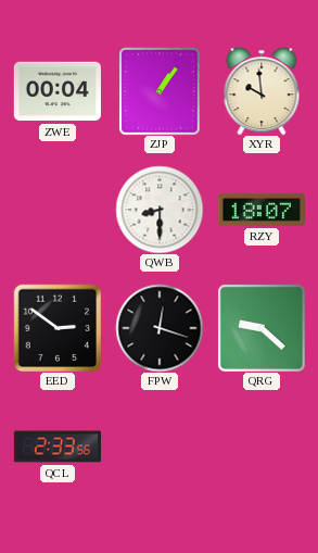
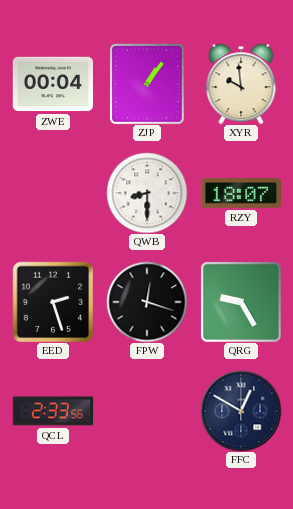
EED: 2:51 -> 2:27 (53, 302)
QRG: 9:22 -> 9:25 (241, 302)
FFC: none -> 12:50 (241, 411)
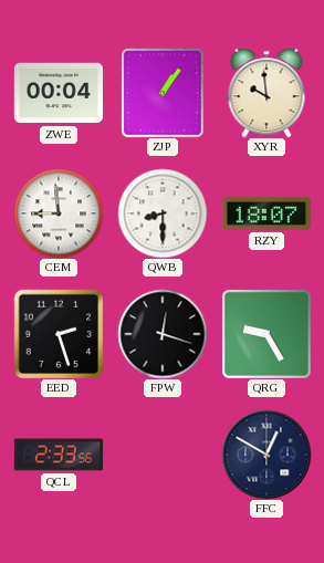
CEM: none -> 8:59 (59, 213)
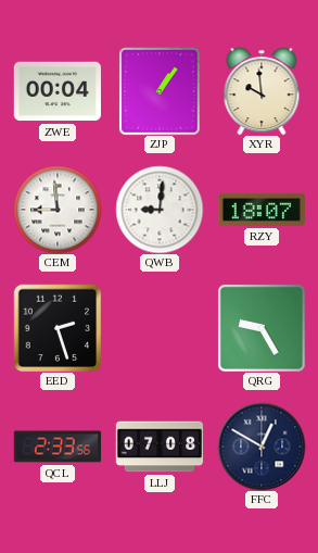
QWB: 8:30 -> 9:01 (160, 210)
FPW: 12:18 -> none (163, 334)
LLJ: none -> 07:08 (160, 447)
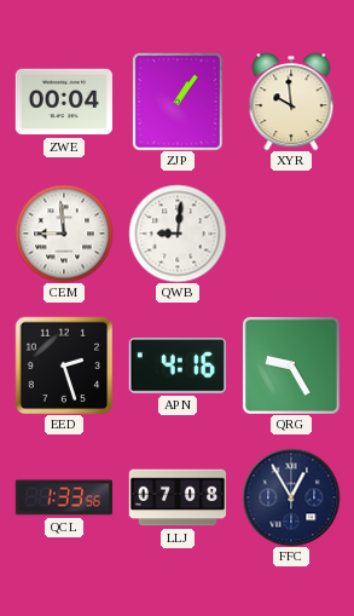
RZY: 18:07 -> none (260, 210)
APN: none -> 4:16 (178, 367)
QCL: 2:33 -> 1:33 (64, 497)
FFC: 12:50 -> 12:55 (291, 497)
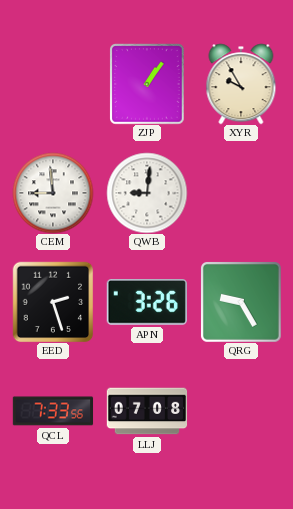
ZWE: 00:04 -> none (63, 102)
XYR: 9:59 -> 9:55 (241, 84)
APN: 4:16 -> 3:26 (147, 303)
QCL: 1:33 -> 7:33 (53, 411)
FFC: 12:55 -> none (291, 497)
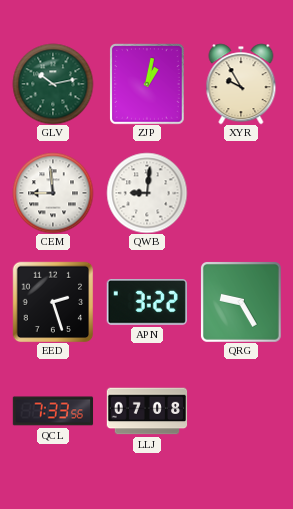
GLV: none -> 10:13 (53, 84)
ZJP: 1:06 -> 1:02 (147, 84)
APN: 3:26 -> 3:22 (147, 303)
